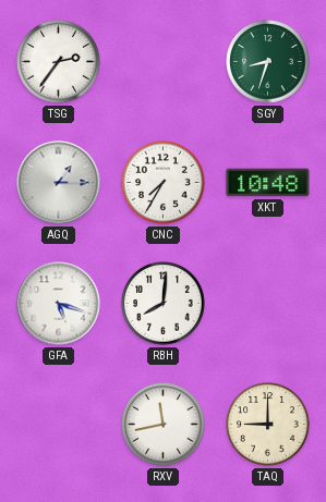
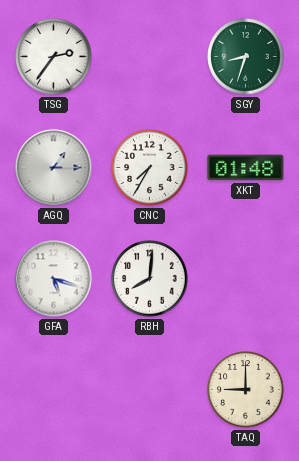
XKT: 10:48 -> 01:48 (246, 168)
RXV: 11:43 -> none (164, 425)
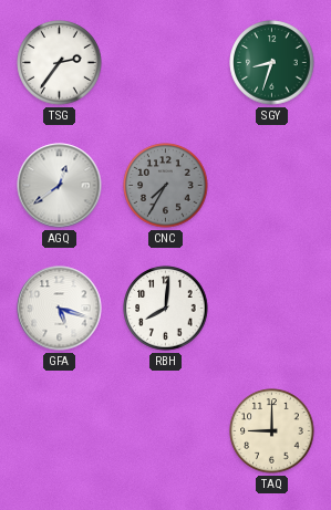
AGQ: 1:15 -> 12:39 (60, 186)
CNC dial: white -> grey (166, 186)
XKT: 01:48 -> none (246, 168)
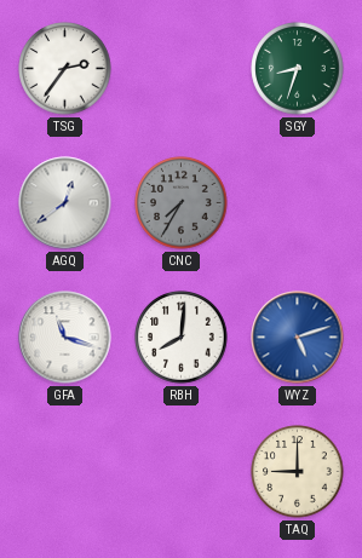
GFA: 5:18 -> 11:18 (65, 338)
WYZ: none -> 5:12 (298, 338)
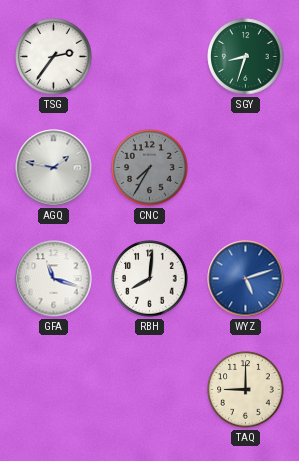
AGQ: 12:39 -> 1:47 (54, 168)
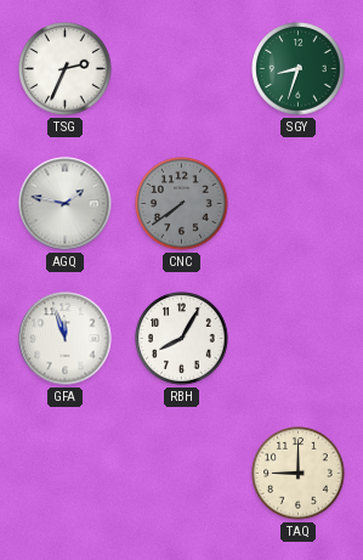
TSG: 2:36 -> 2:34 (66, 69)
CNC: 7:35 -> 7:39 (182, 204)
GFA: 11:18 -> 11:57 (66, 339)
RBH: 8:01 -> 8:05 (182, 339)
WYZ: 5:12 -> none (246, 279)
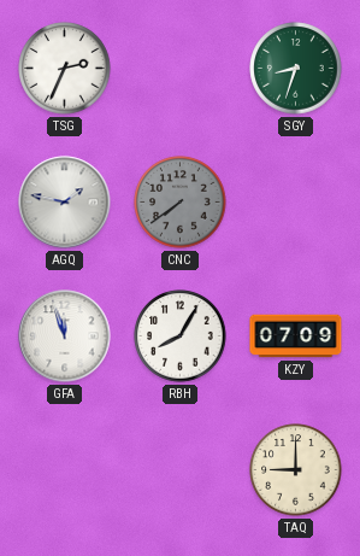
KZY: none -> 07:09 (296, 336)
